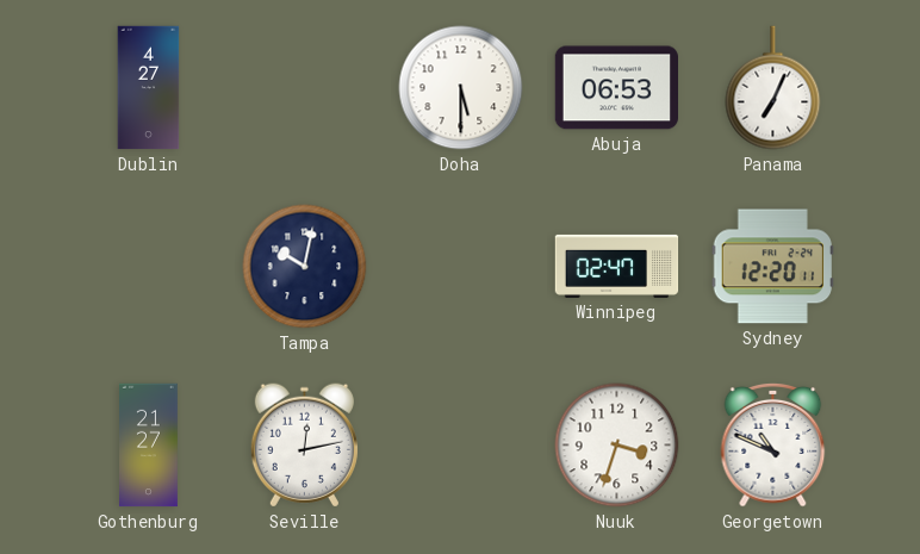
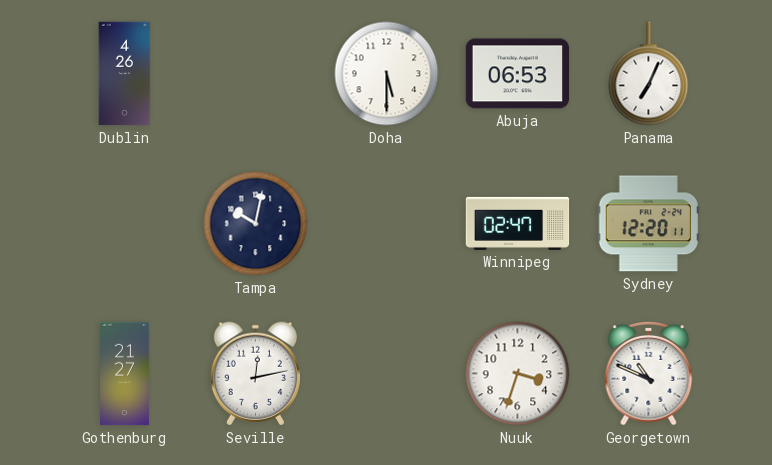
Dublin: 4:27 -> 4:26 (125, 74)
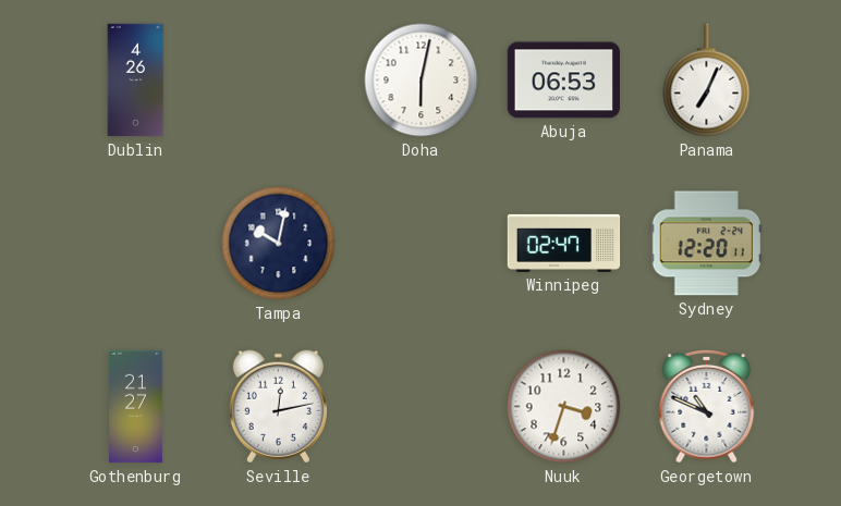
Doha: 5:30 -> 6:02 (422, 81)
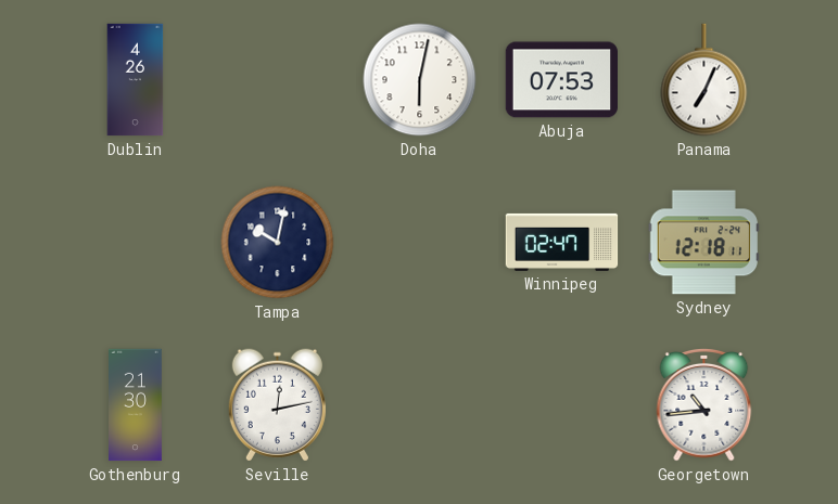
Abuja: 06:53 -> 07:53 (562, 80)
Sydney: 12:20 -> 12:18 (703, 243)
Gothenburg: 21:27 -> 21:30 (136, 405)
Nuuk: 3:33 -> none (564, 407)
Georgetown: 10:49 -> 10:44 (704, 405)
